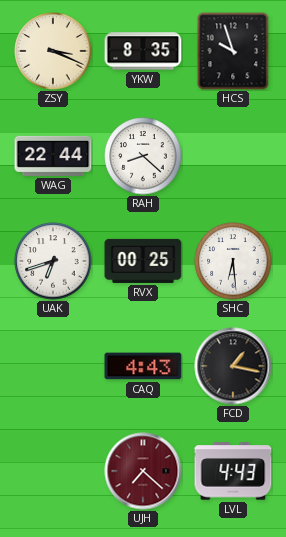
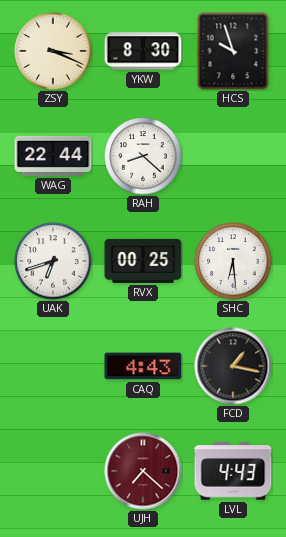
YKW: 8:35 -> 8:30 (143, 51)
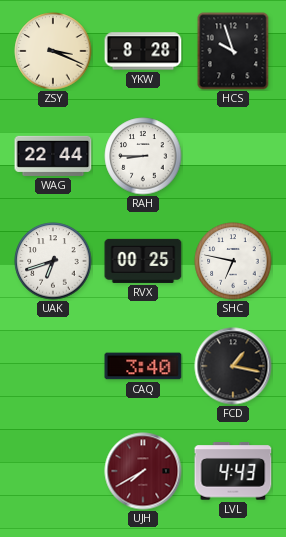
YKW: 8:30 -> 8:28 (143, 51)
RAH: 8:22 -> 8:45 (143, 156)
SHC: 6:29 -> 6:47 (233, 261)
CAQ: 4:43 -> 3:40 (143, 366)
UJH: 7:22 -> 7:40 (143, 471)
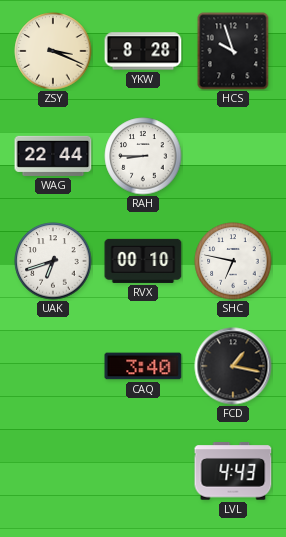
RVX: 00:25 -> 00:10 (143, 261)
UJH: 7:40 -> none (143, 471)
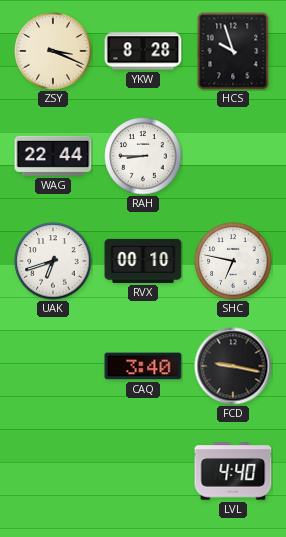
FCD: 1:17 -> 9:17 (233, 366)
LVL: 4:43 -> 4:40 (233, 471)
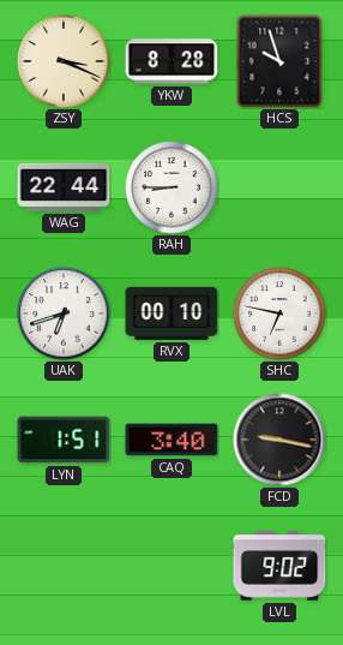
LYN: none -> 1:51 (64, 440)
LVL: 4:40 -> 9:02 (279, 566)
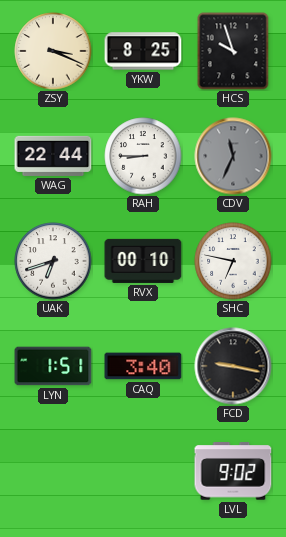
YKW: 8:28 -> 8:25 (143, 51)
CDV: none -> 11:34 (233, 156)
